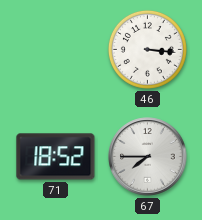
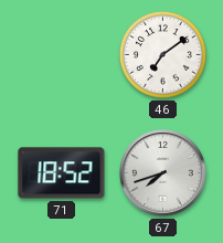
46: 3:16 -> 7:09 (162, 54)
67: 7:45 -> 7:42 (163, 173)
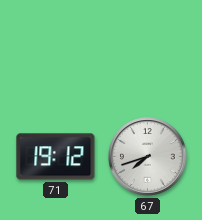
46: 7:09 -> none (162, 54)
71: 18:52 -> 19:12 (56, 157)
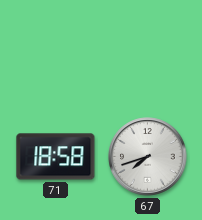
71: 19:12 -> 18:58 (56, 157)
